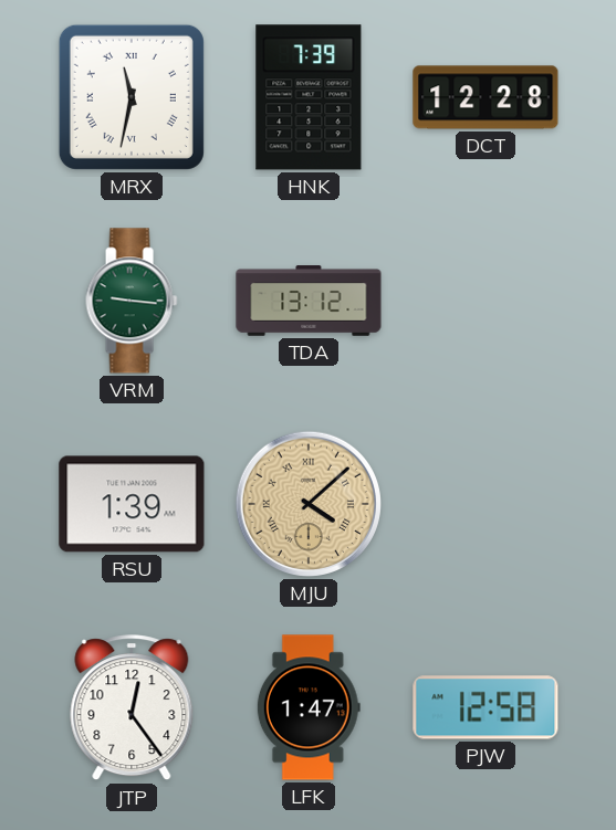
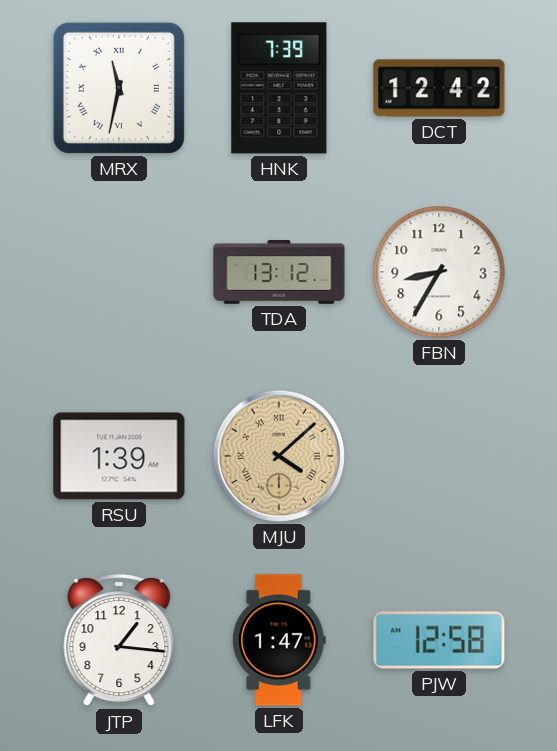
DCT: 12:28 -> 12:42 (439, 88)
VRM: 9:16 -> none (132, 301)
FBN: none -> 8:35 (439, 272)
JTP: 12:24 -> 1:16 (119, 641)
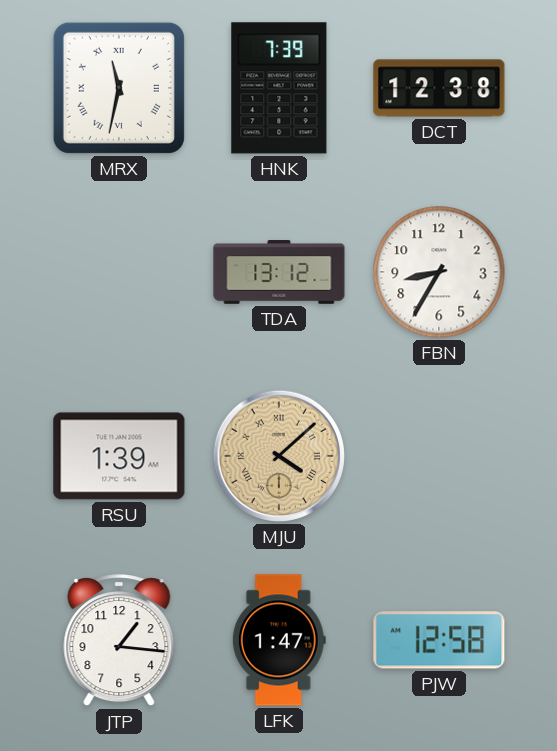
DCT: 12:42 -> 12:38 (439, 88)
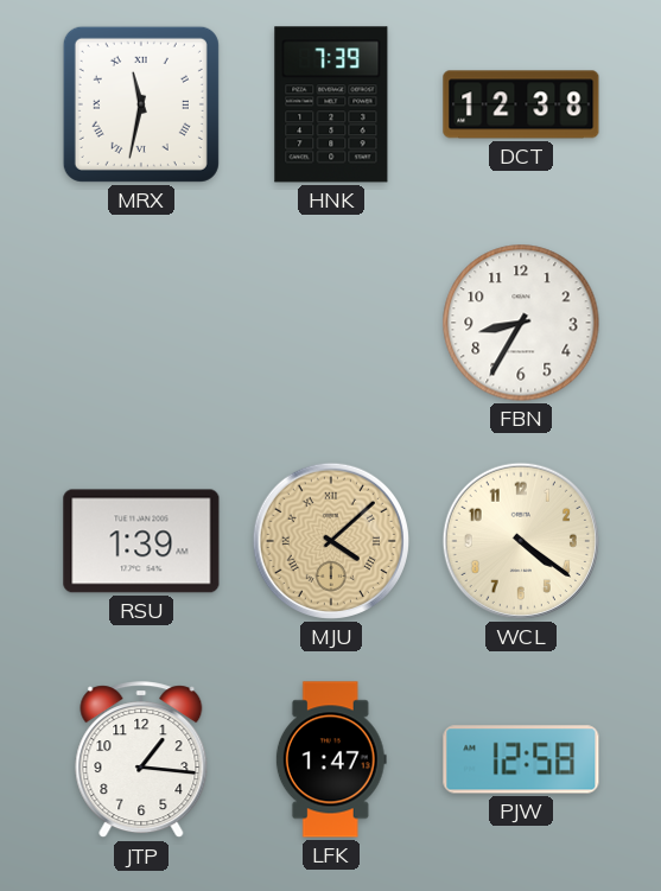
TDA: 13:12 -> none (279, 272)
WCL: none -> 4:21 (521, 541)
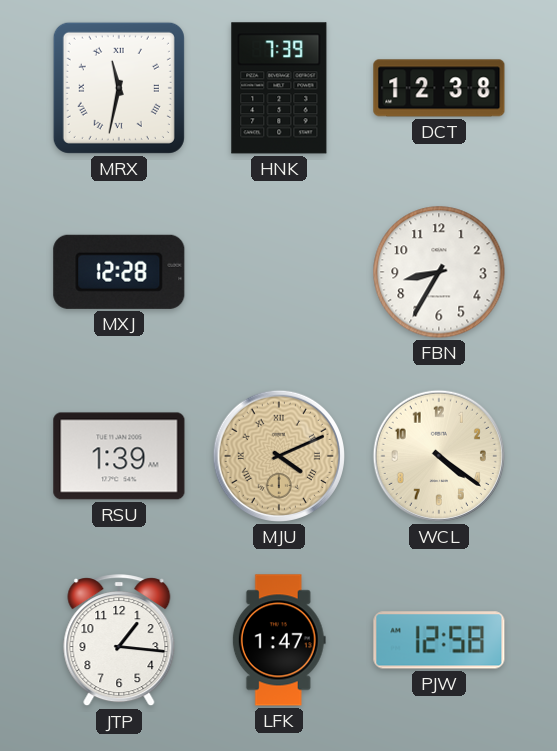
MXJ: none -> 12:28 (119, 272)
MJU: 4:08 -> 4:11 (279, 456)
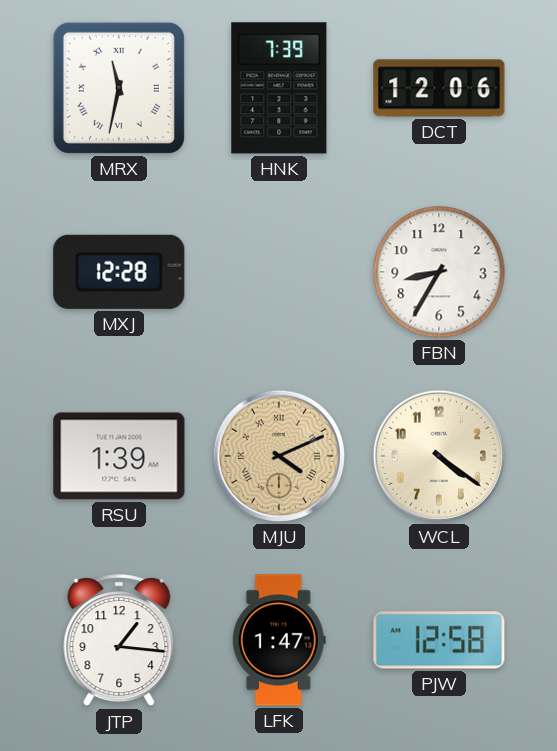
DCT: 12:38 -> 12:06 (439, 88)
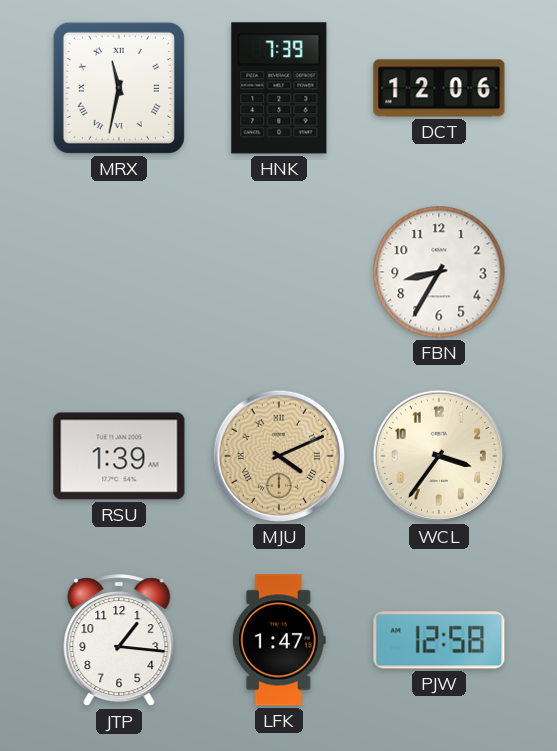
MXJ: 12:28 -> none (119, 272)
WCL: 4:21 -> 3:36 (439, 456)
